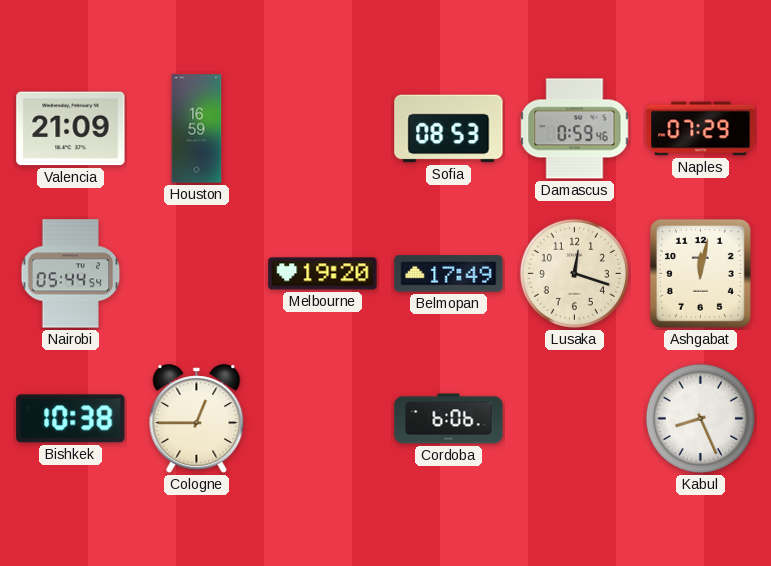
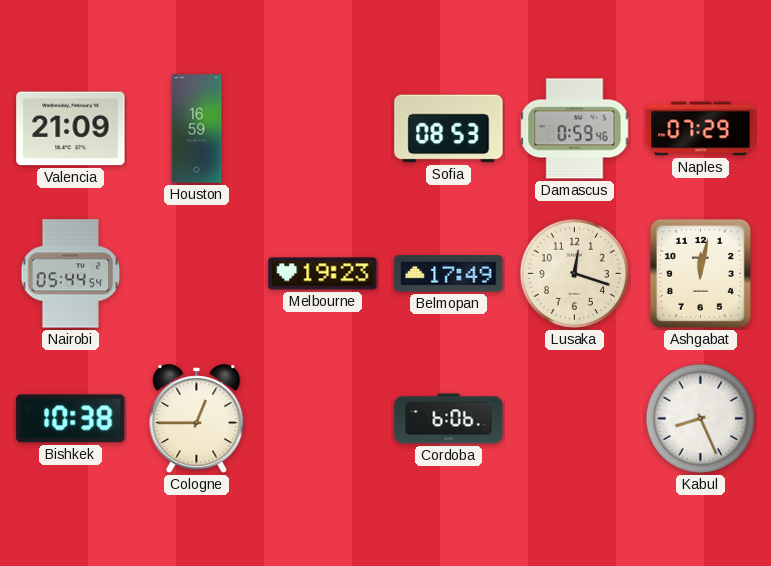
Melbourne: 19:20 -> 19:23 (323, 274)
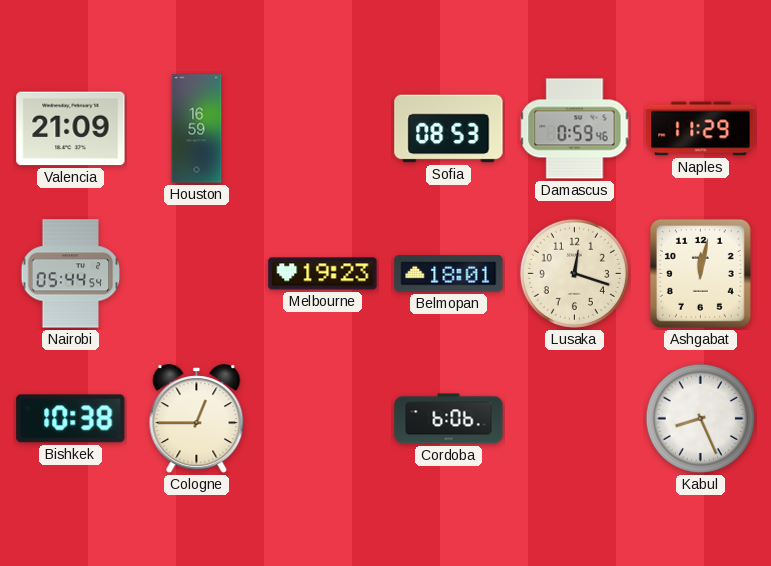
Naples: 07:29 -> 11:29 (701, 129)
Belmopan: 17:49 -> 18:01 (449, 274)
